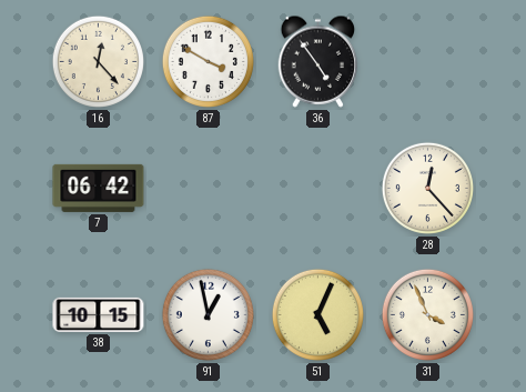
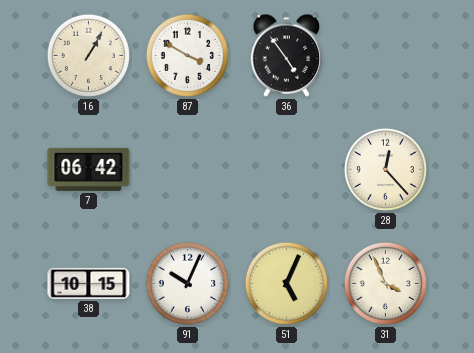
16: 12:23 -> 1:05 (88, 55)
91: 12:58 -> 10:04 (187, 283)
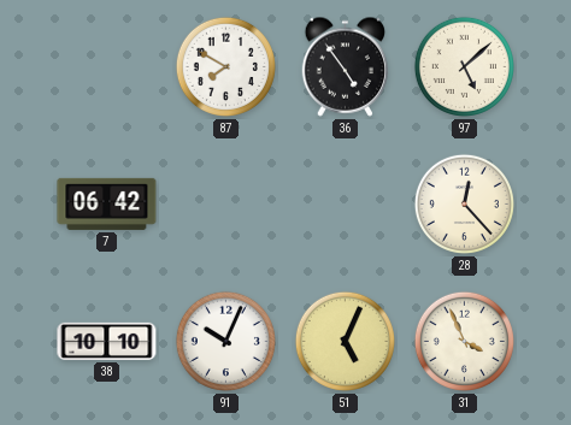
16: 1:05 -> none (88, 55)
87: 3:50 -> 7:50 (225, 66)
97: none -> 5:08 (464, 66)
38: 10:15 -> 10:10 (107, 341)
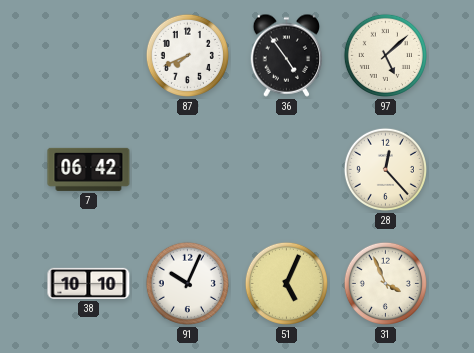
87: 7:50 -> 7:41 (187, 55)
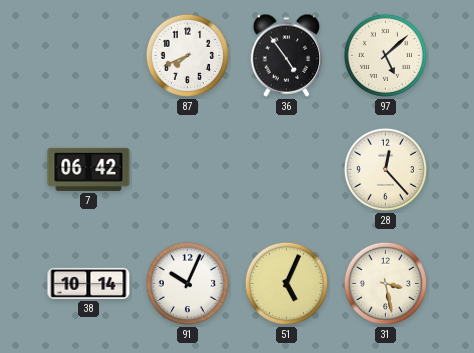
38: 10:10 -> 10:14 (89, 283)
31: 3:56 -> 3:28 (385, 283)
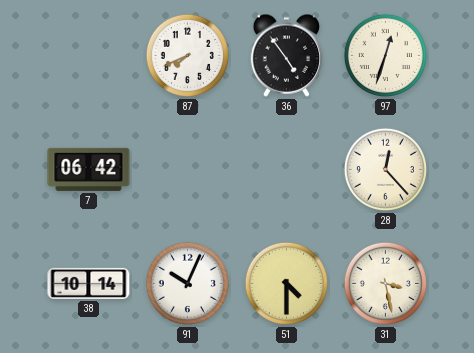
97: 5:08 -> 12:33 (385, 55)
51: 5:04 -> 4:30 (286, 283)
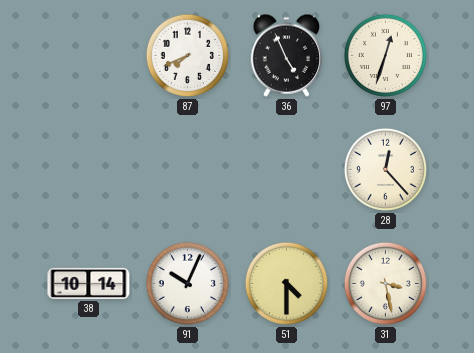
36: 4:54 -> 4:56 (287, 55)
7: 06:42 -> none (89, 169)
